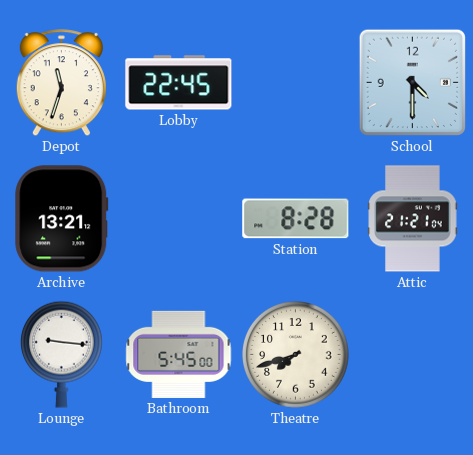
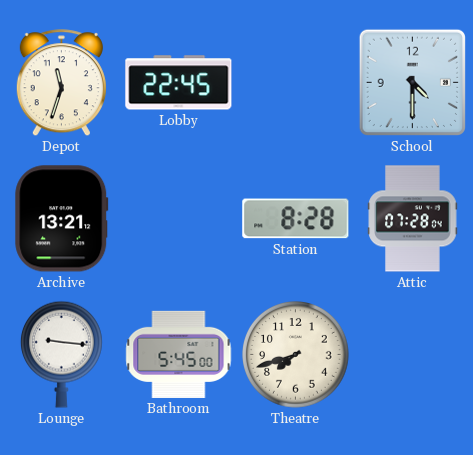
Attic: 21:21 -> 07:28 (413, 219)
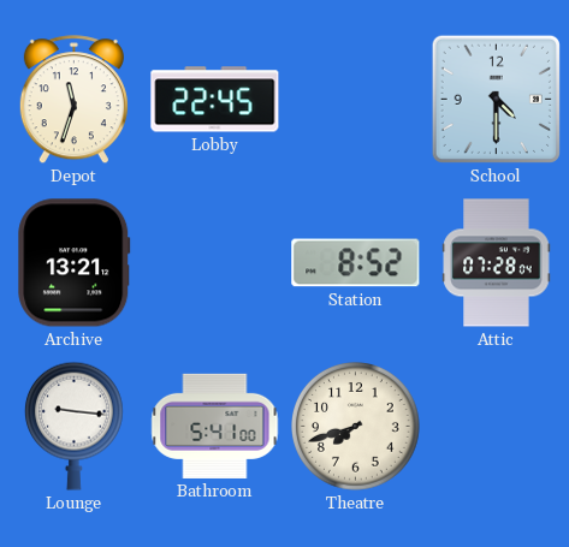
Station: 8:28 -> 8:52 (356, 263)
Bathroom: 5:45 -> 5:41 (215, 426)
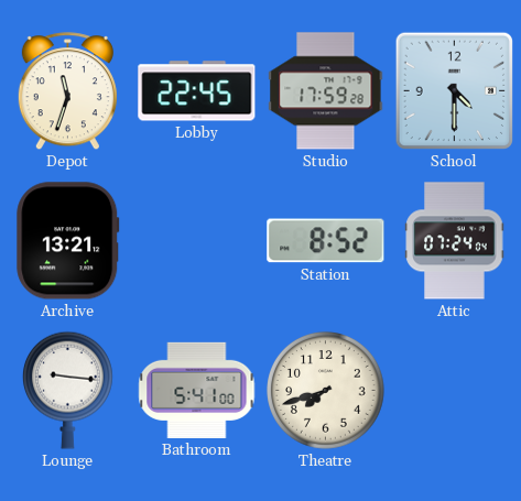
Studio: none -> 17:59 (326, 91)
Attic: 07:28 -> 07:24 (455, 241)
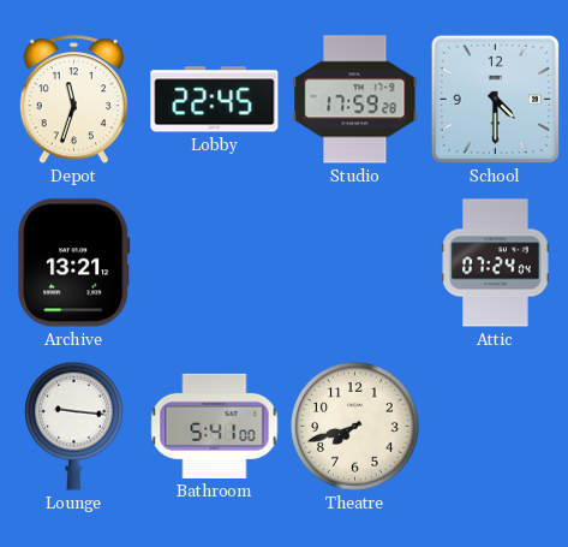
Station: 8:52 -> none (326, 241)
